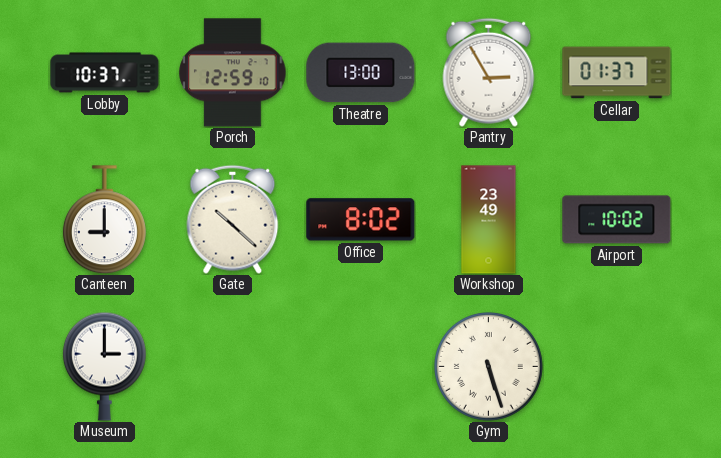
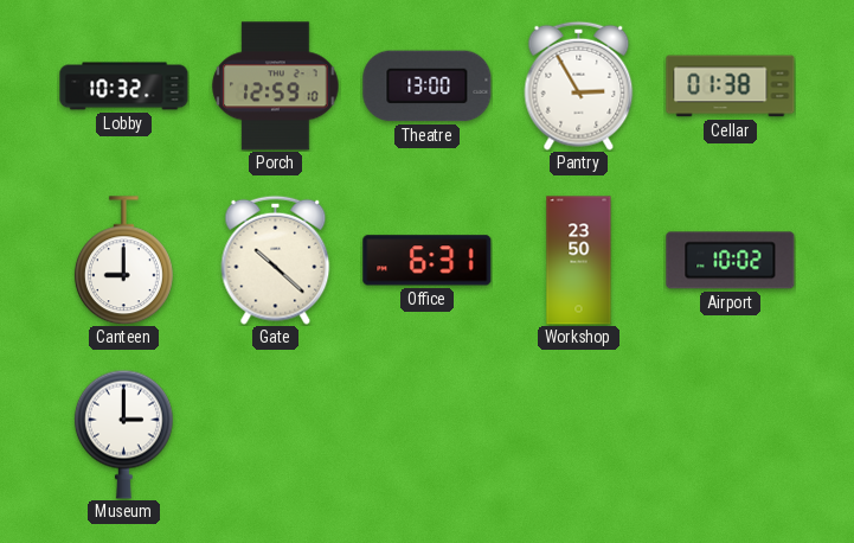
Lobby: 10:37 -> 10:32 (124, 87)
Cellar: 01:37 -> 01:38 (731, 87)
Office: 8:02 -> 6:31 (428, 261)
Workshop: 23:49 -> 23:50 (579, 261)
Gym: 5:27 -> none (488, 366)
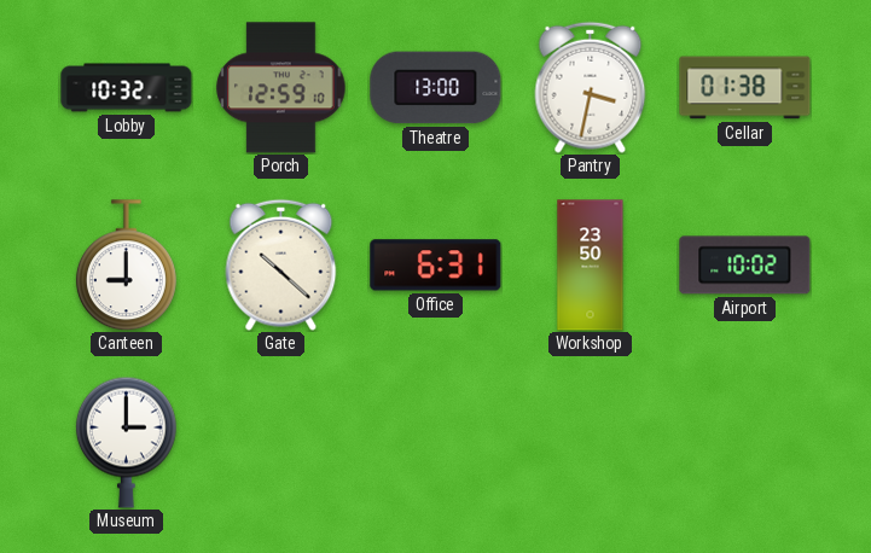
Pantry: 2:55 -> 3:32 (591, 87)
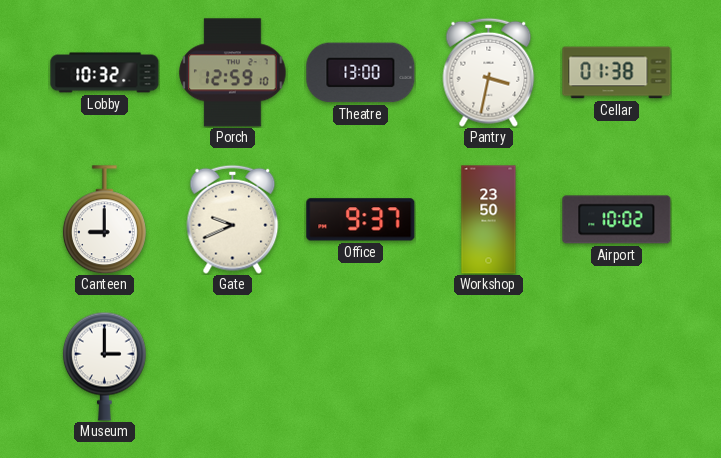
Gate: 10:22 -> 9:41 (233, 219)
Office: 6:31 -> 9:37 (361, 220)
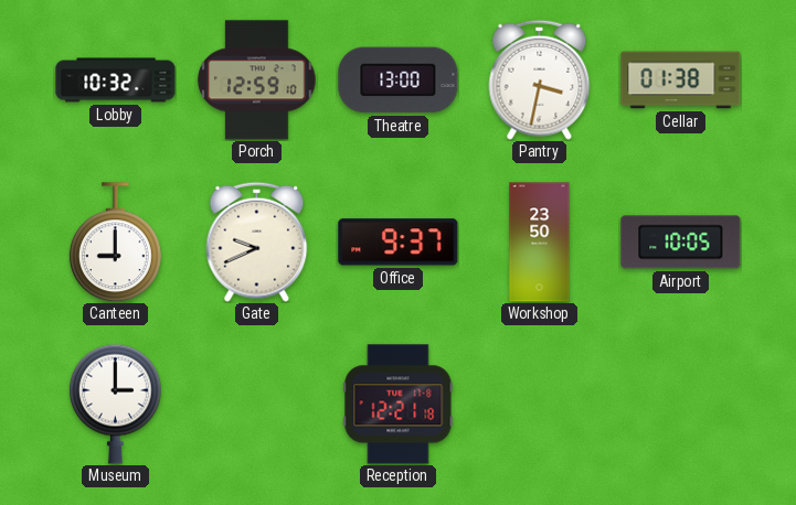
Airport: 10:02 -> 10:05 (681, 243)
Reception: none -> 12:21 (399, 405)
